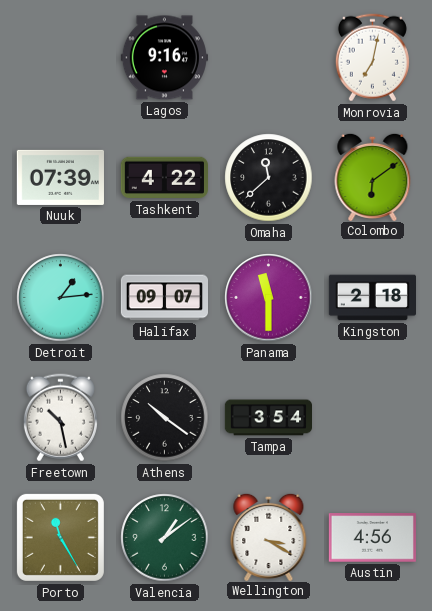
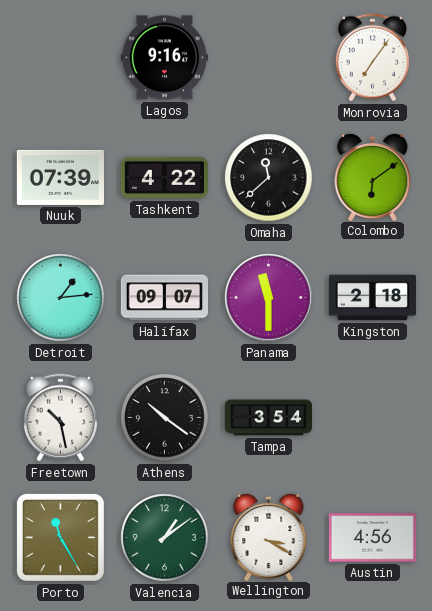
Monrovia: 7:02 -> 7:06 (372, 58)
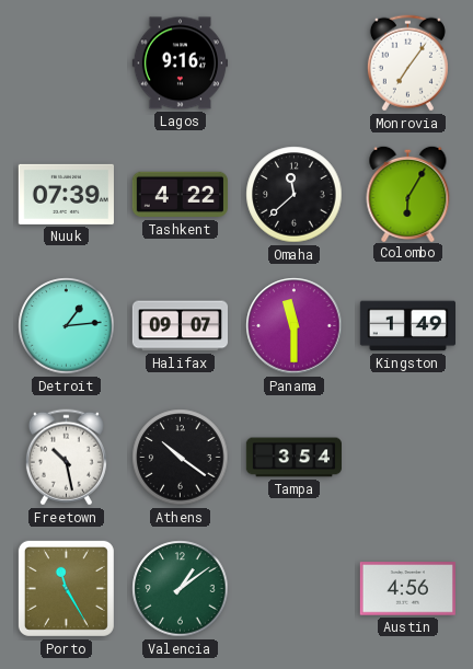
Colombo: 6:09 -> 6:05 (408, 193)
Kingston: 2:18 -> 1:49 (407, 326)
Wellington: 3:20 -> none (269, 536)
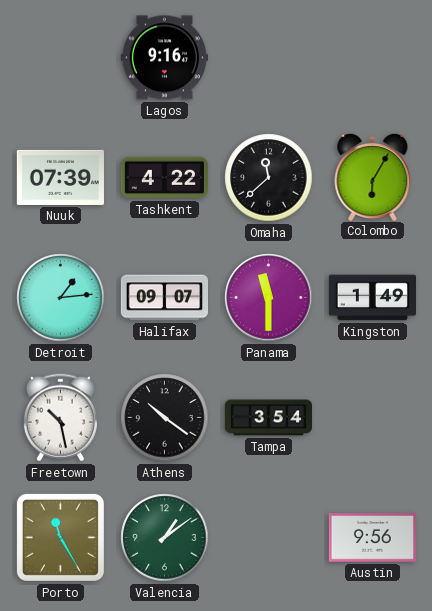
Monrovia: 7:06 -> none (407, 64)
Austin: 4:56 -> 9:56 (372, 538)
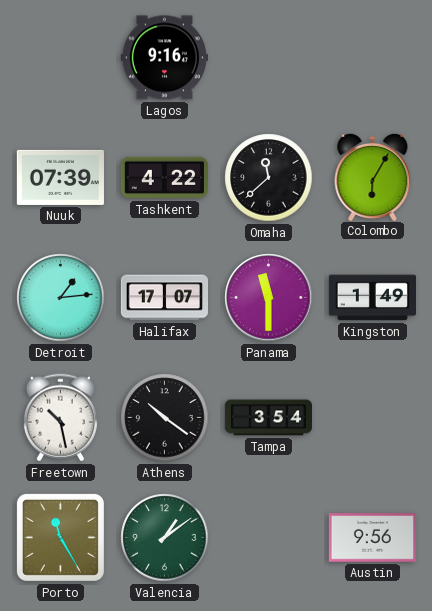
Halifax: 09:07 -> 17:07 (164, 298)
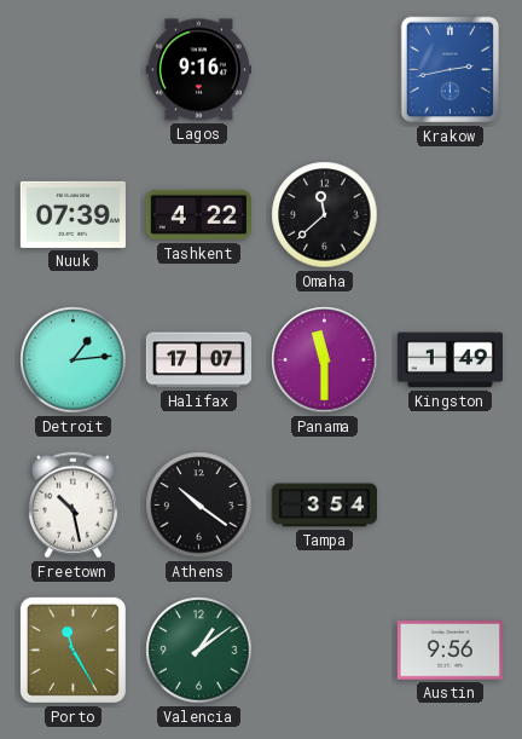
Krakow: none -> 2:43 (451, 70)
Colombo: 6:05 -> none (373, 176)
